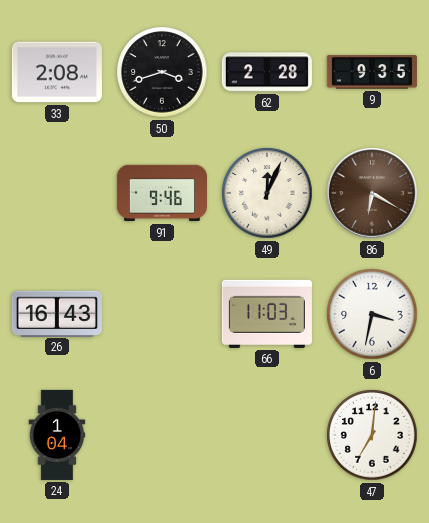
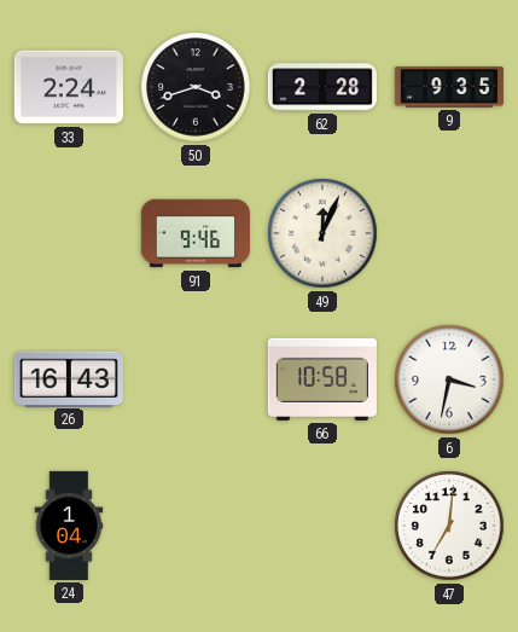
33: 2:08 -> 2:24 (69, 87)
86: 6:20 -> none (372, 193)
66: 11:03 -> 10:58 (322, 379)
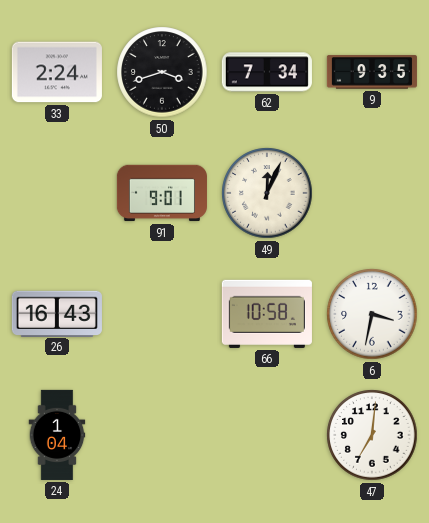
62: 2:28 -> 7:34 (267, 72)
91: 9:46 -> 9:01 (162, 193)
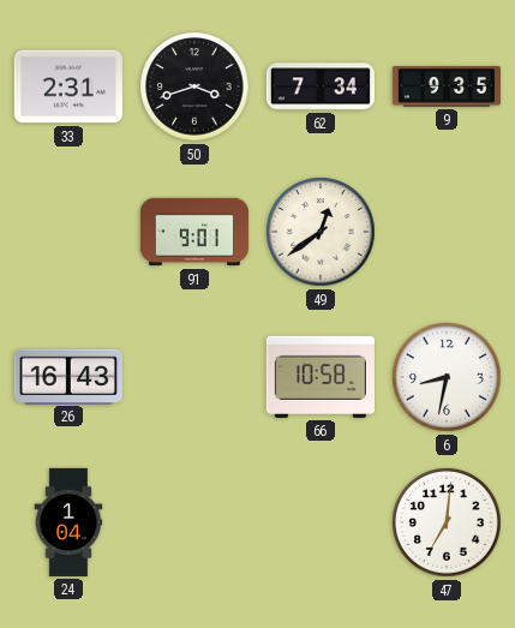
33: 2:24 -> 2:31 (68, 86)
49: 12:04 -> 12:39 (321, 232)
6: 3:32 -> 8:32 (447, 377)
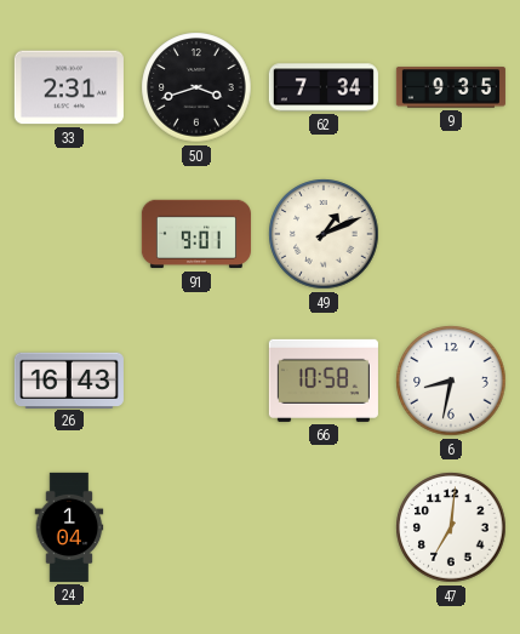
49: 12:39 -> 1:11 (324, 234)
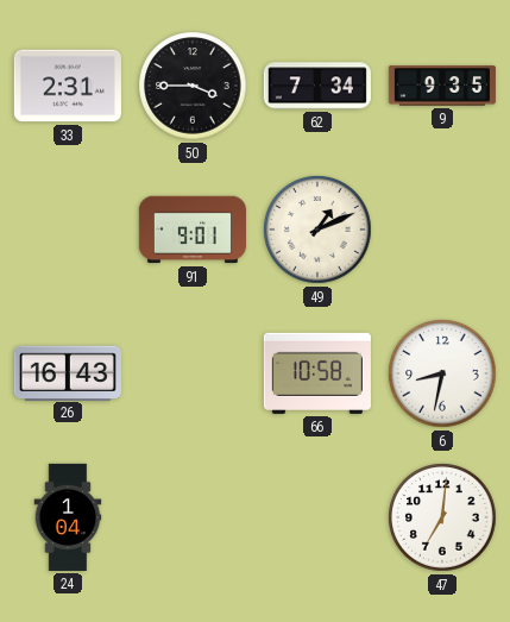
50: 3:42 -> 3:45 (193, 86)
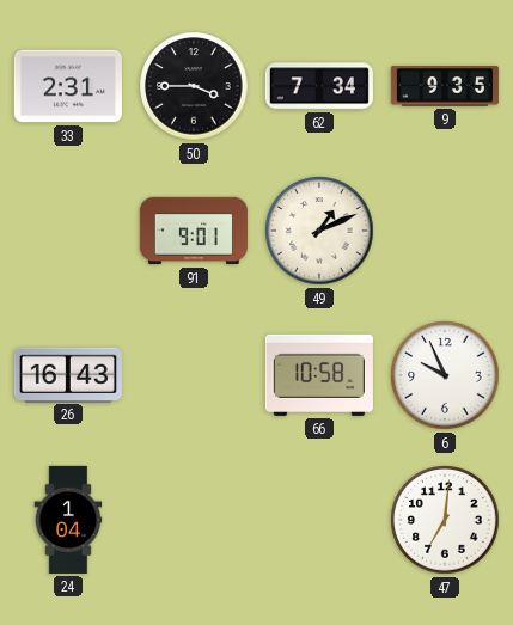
6: 8:32 -> 9:56 (445, 375)
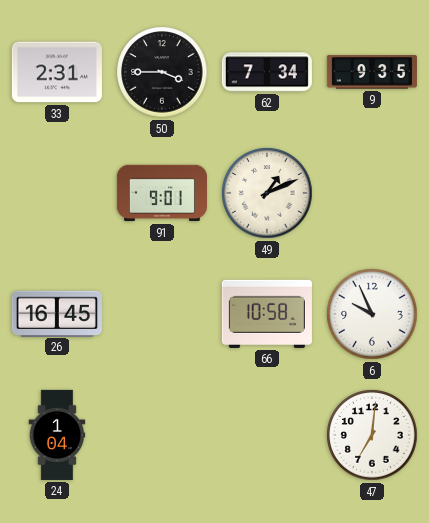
26: 16:43 -> 16:45 (57, 313)
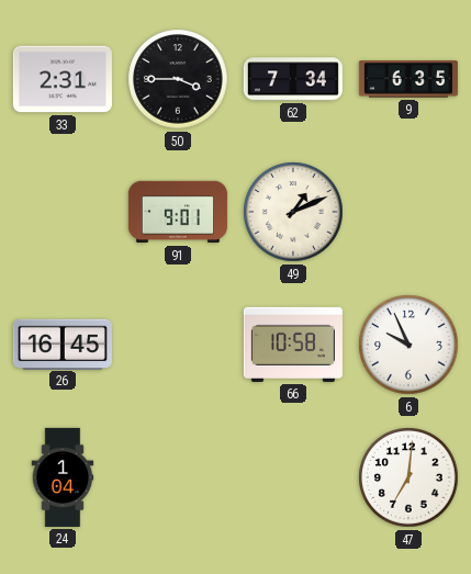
9: 9:35 -> 6:35 (408, 79)
